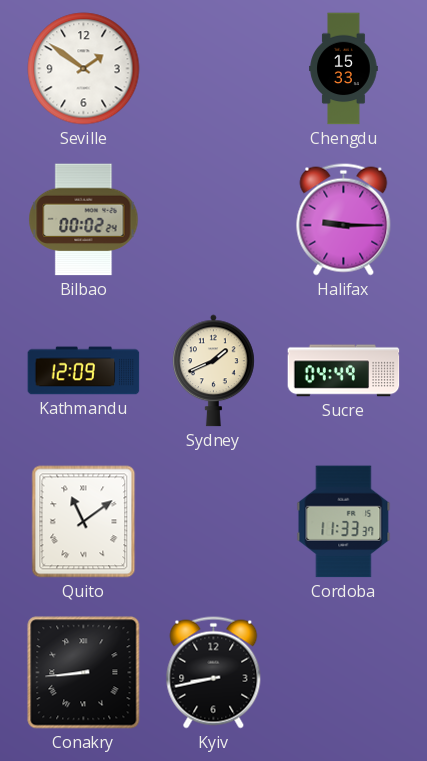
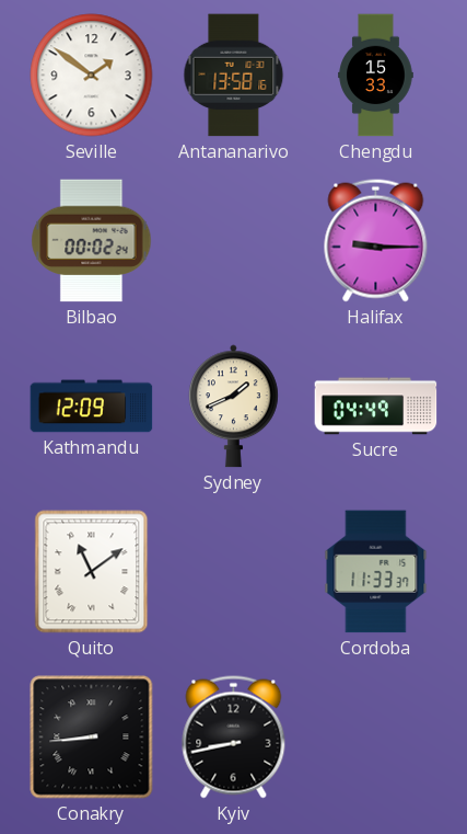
Antananarivo: none -> 13:58 (234, 76)
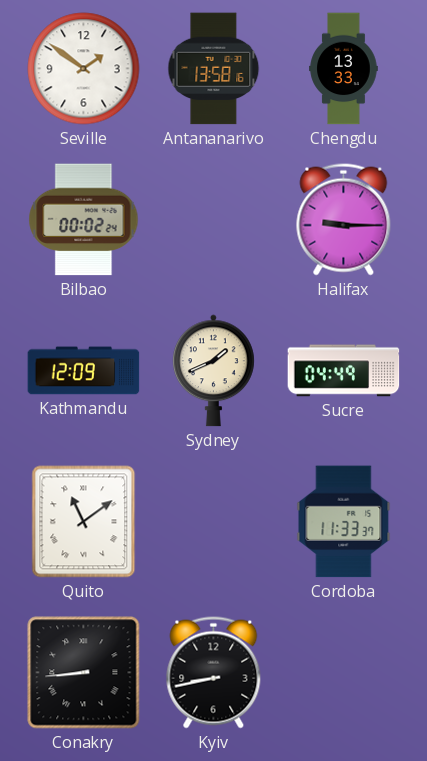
Chengdu: 15:33 -> 13:33 (344, 69)
